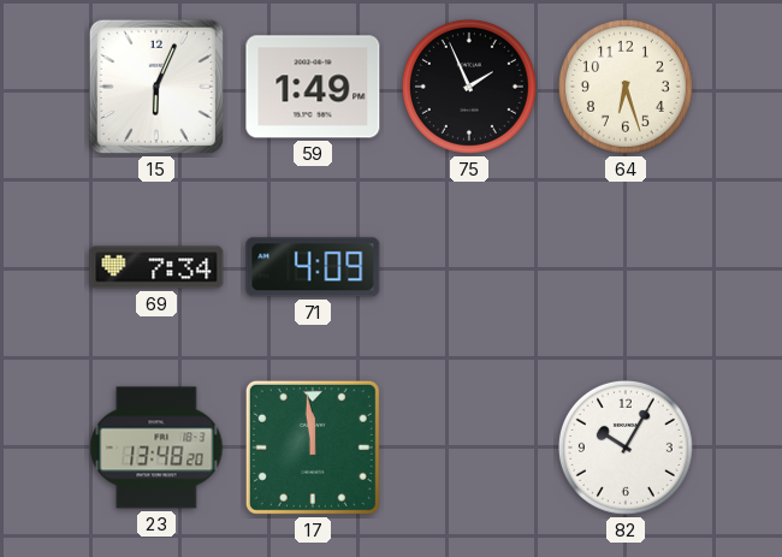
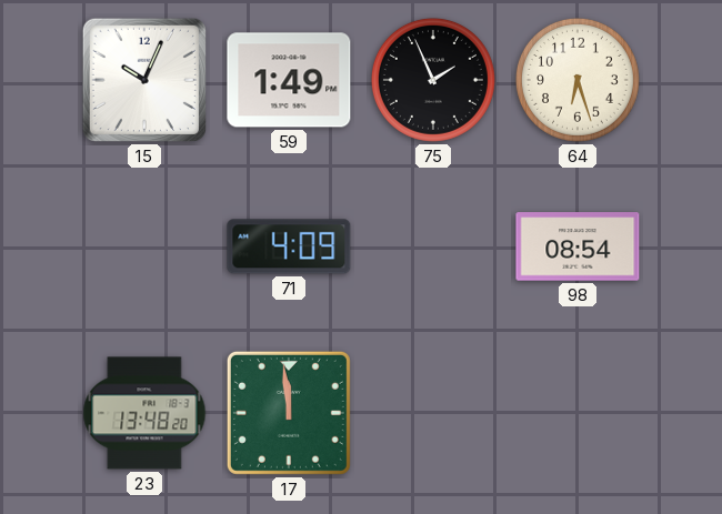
15: 6:04 -> 10:04 (144, 80)
69: 7:34 -> none (156, 267)
98: none -> 08:54 (578, 246)
82: 10:05 -> none (626, 448)
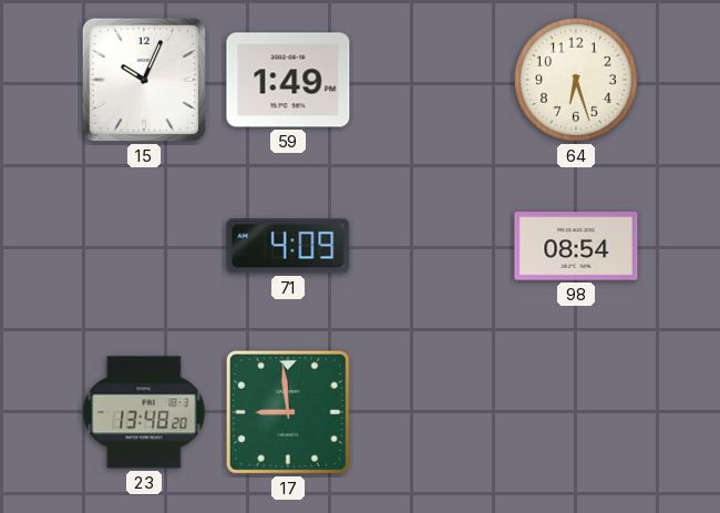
75: 1:56 -> none (433, 80)
17: 11:59 -> 8:59 (288, 412)
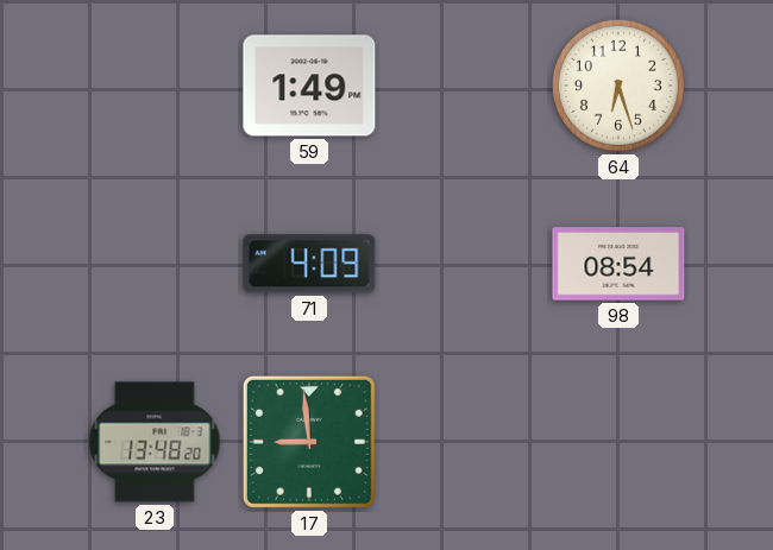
15: 10:04 -> none (144, 80)
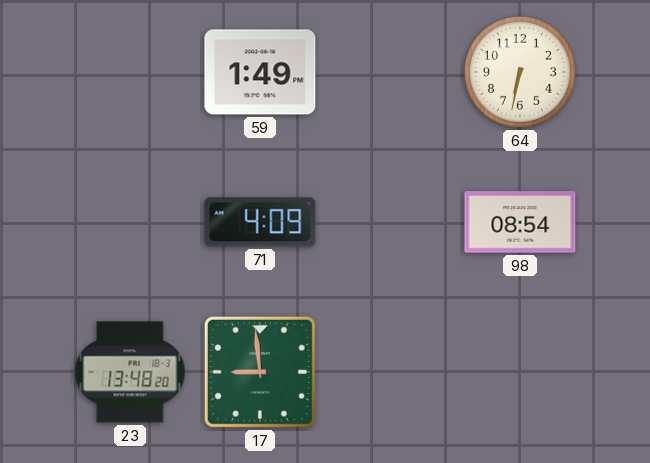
64: 6:27 -> 6:32 (520, 72)
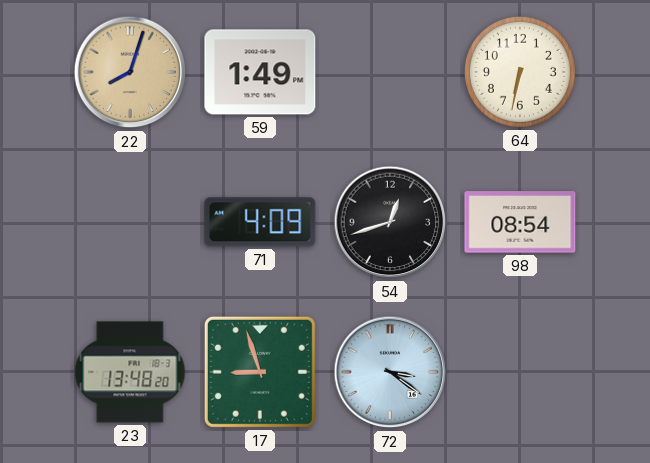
22: none -> 8:03 (130, 72)
54: none -> 12:42 (390, 222)
17: 8:59 -> 8:57 (260, 372)
72: none -> 3:21 (390, 372)
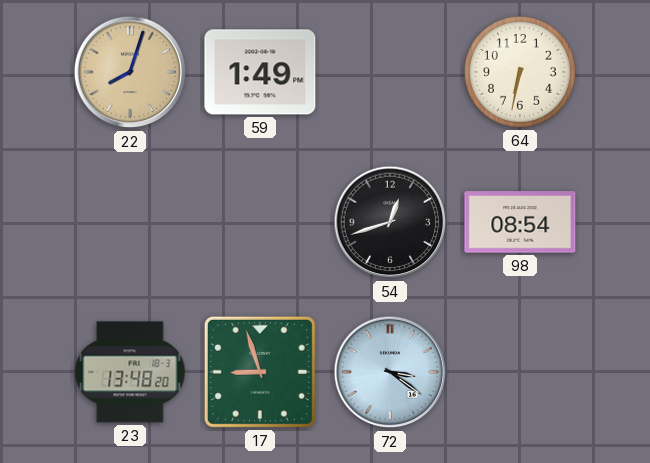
71: 4:09 -> none (260, 222)
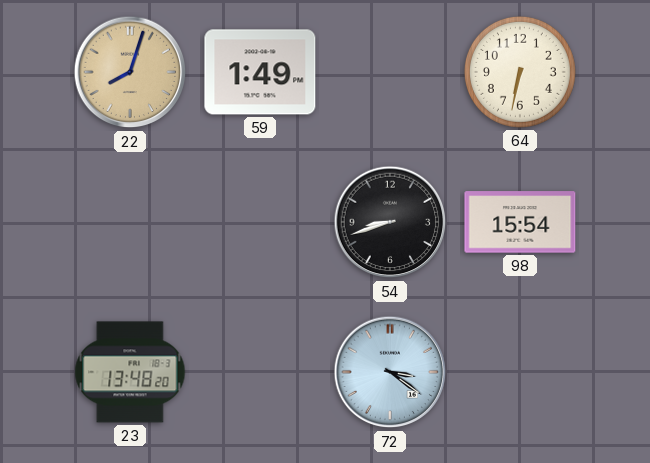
54: 12:42 -> 8:42 (390, 222)
98: 08:54 -> 15:54 (520, 222)
17: 8:57 -> none (260, 372)
